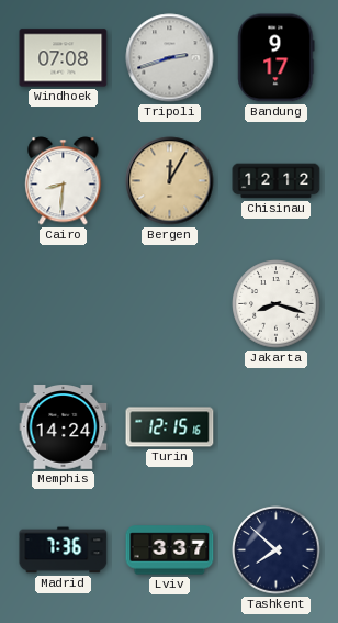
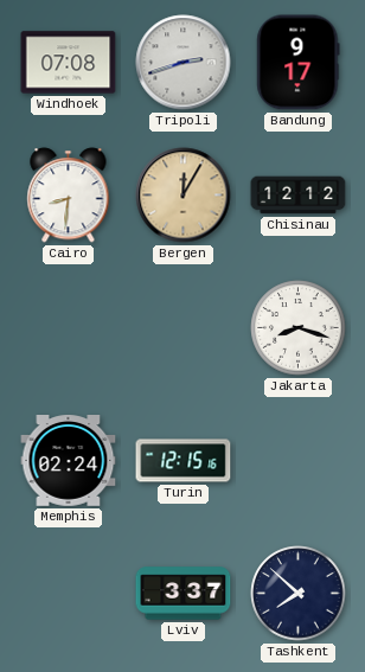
Memphis: 14:24 -> 02:24 (69, 461)
Madrid: 7:36 -> none (64, 550)
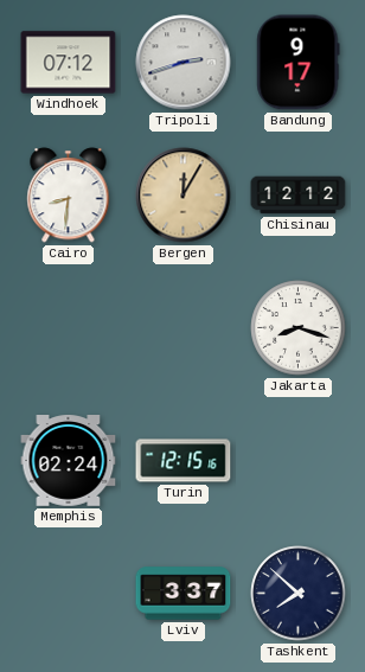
Windhoek: 07:08 -> 07:12 (69, 63)
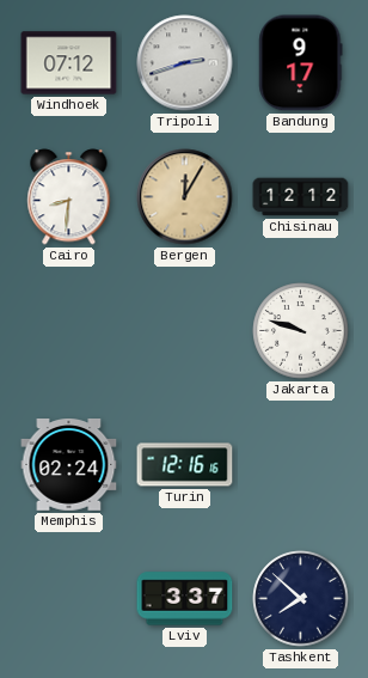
Jakarta: 8:18 -> 9:48 (301, 331)
Turin: 12:15 -> 12:16 (185, 465)
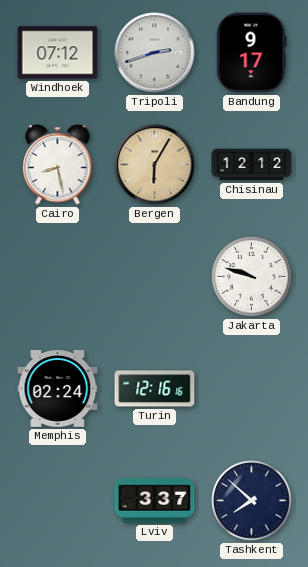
Cairo: 8:31 -> 8:28 (58, 165)
Bergen: 12:05 -> 6:05 (155, 165)
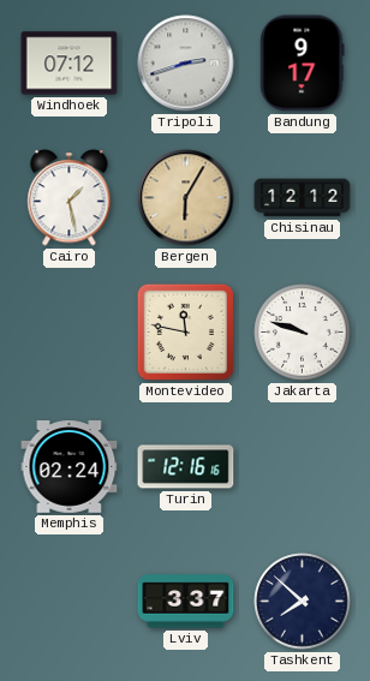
Cairo: 8:28 -> 1:28 (70, 198)
Montevideo: none -> 11:47 (185, 331)
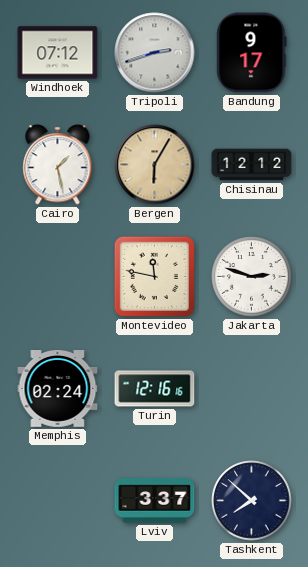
Jakarta: 9:48 -> 2:48 (252, 277)
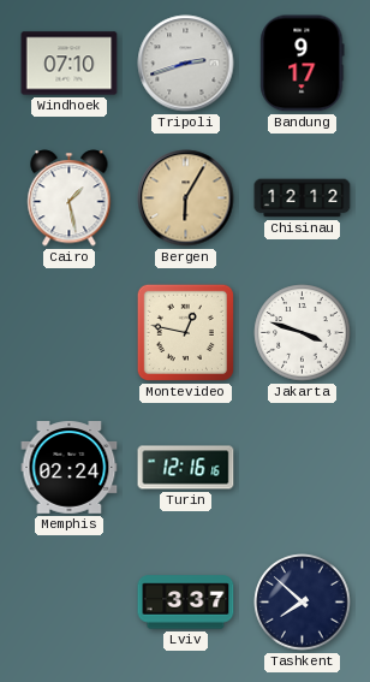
Windhoek: 07:12 -> 07:10 (70, 64)
Montevideo: 11:47 -> 12:47 (185, 332)
Jakarta: 2:48 -> 3:48 (303, 333)
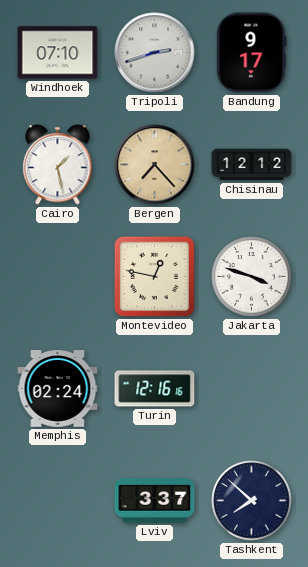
Bergen: 6:05 -> 7:23 (155, 165)
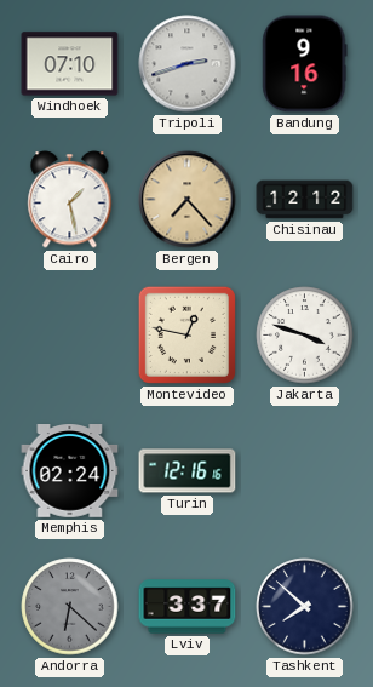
Bandung: 9:17 -> 9:16 (305, 64)
Andorra: none -> 6:22 (70, 607)
